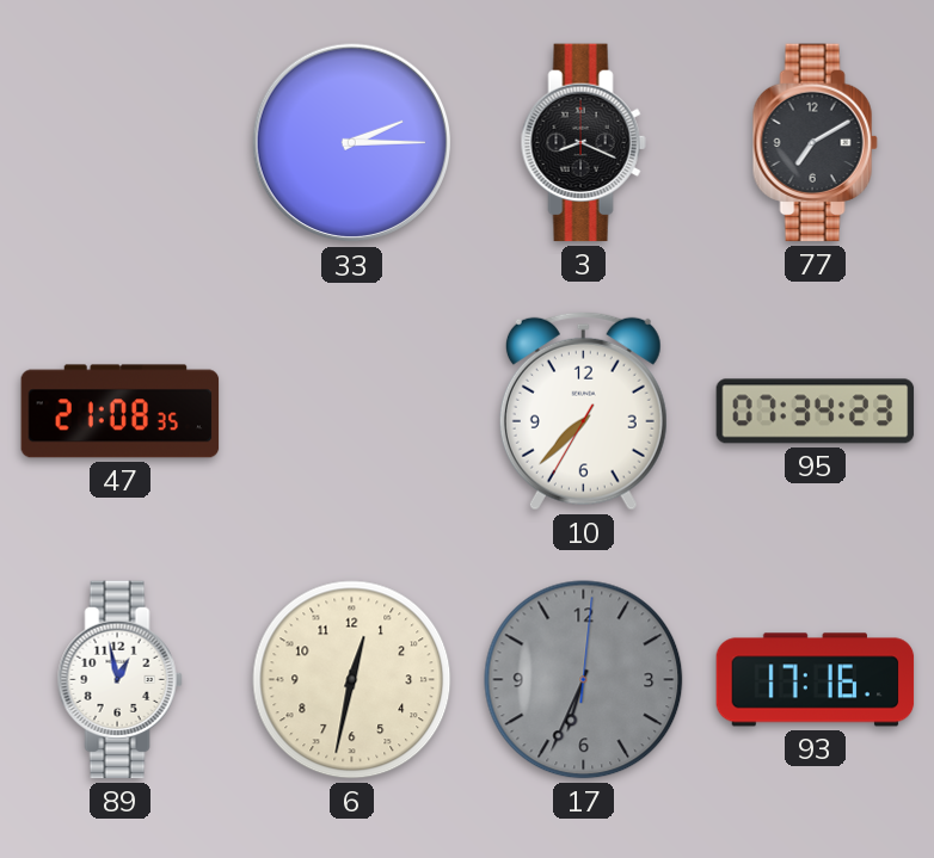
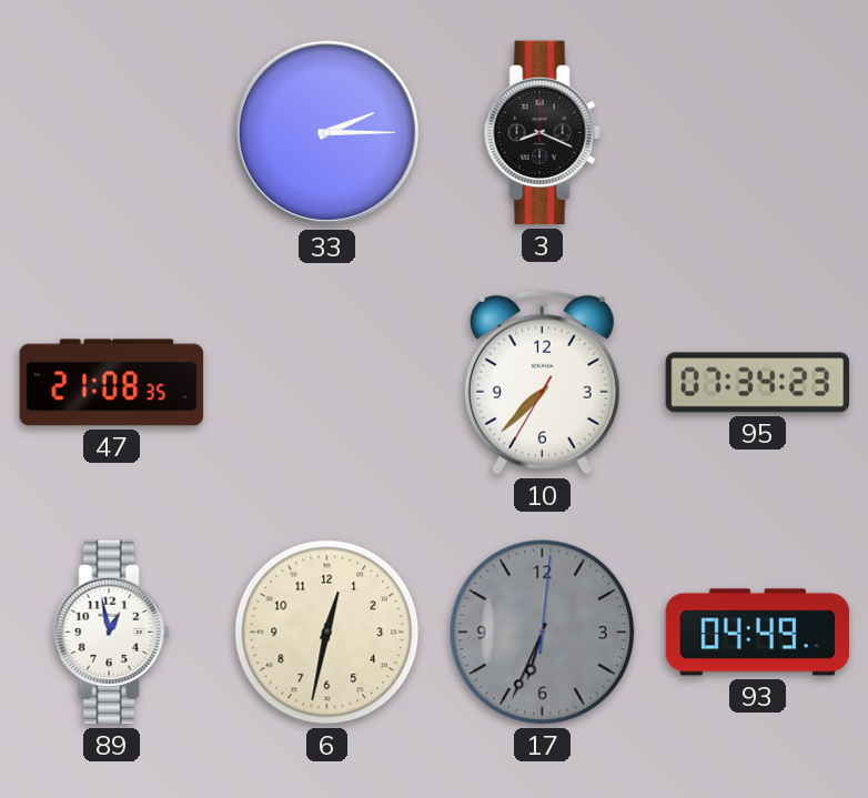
77: 7:10 -> none (815, 143)
93: 17:16 -> 04:49 (758, 633)
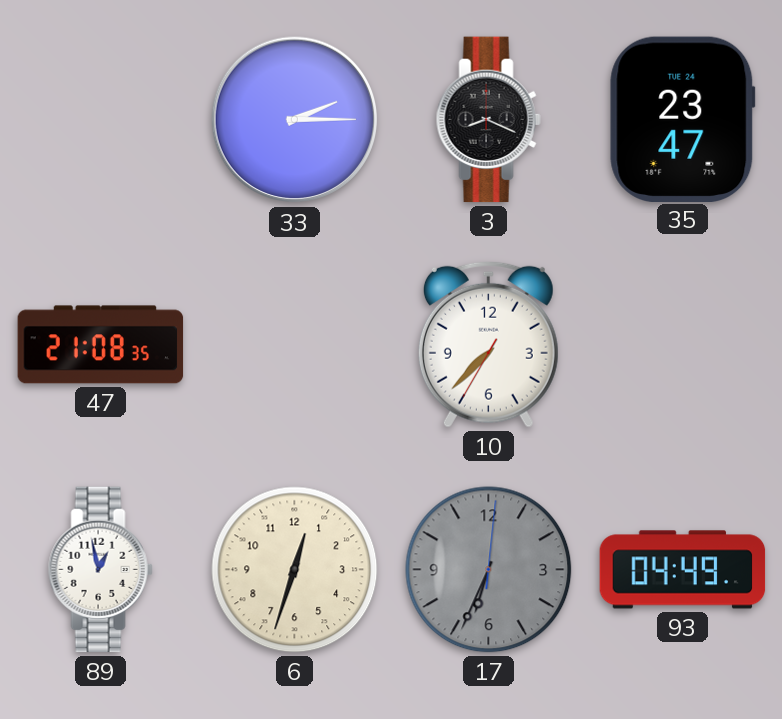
35: none -> 23:47 (683, 119)
95: 07:34 -> none (758, 383)
6: 12:32 -> 12:33 (295, 570)
